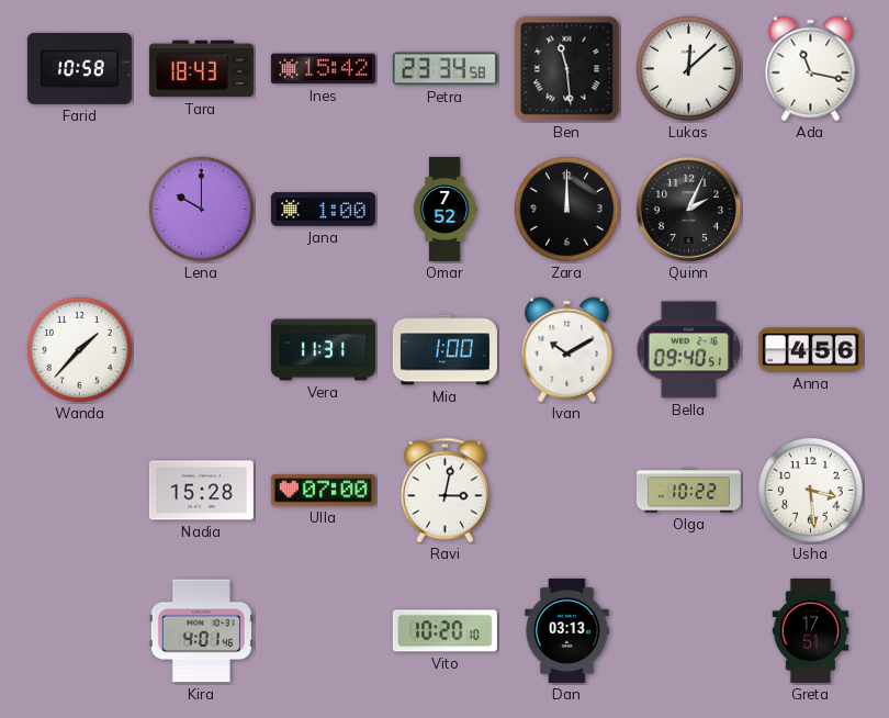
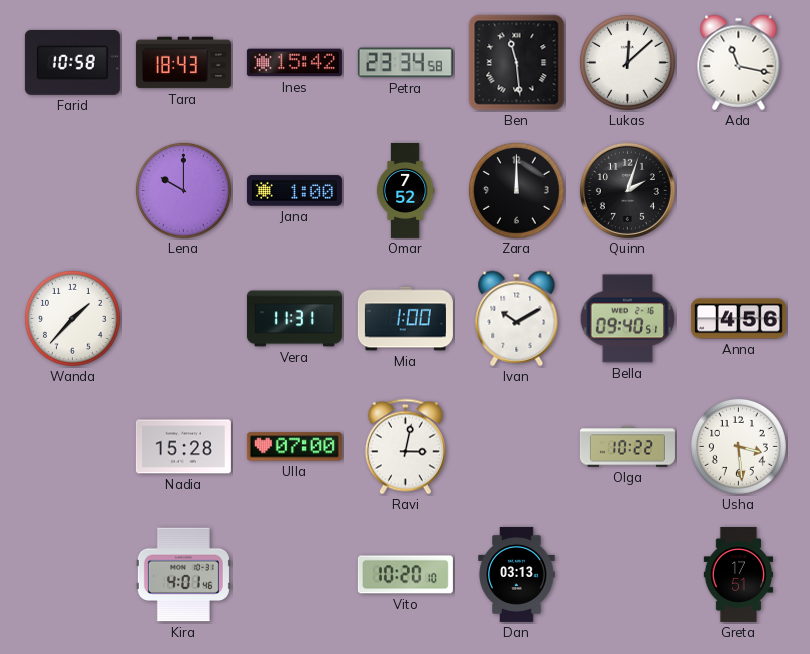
Quinn: 2:04 -> 2:03 (627, 190)
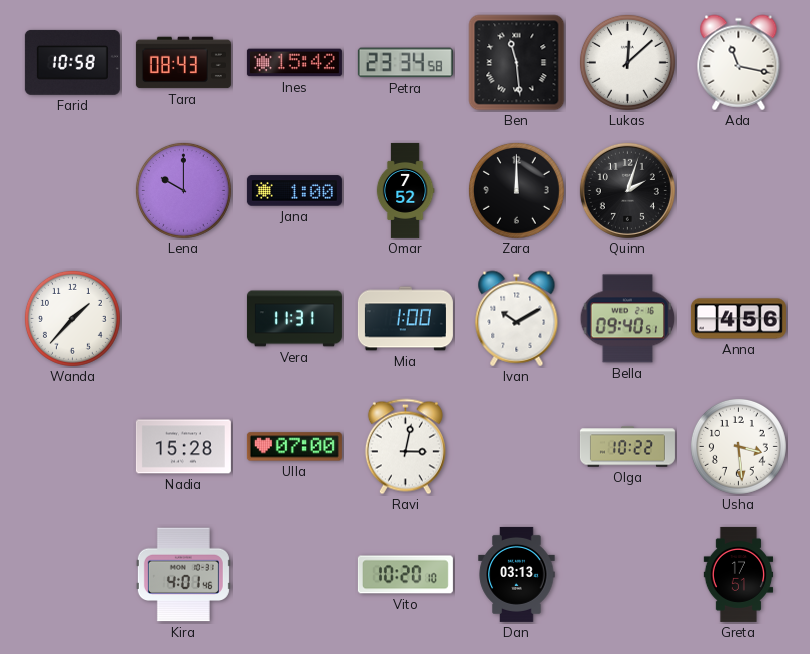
Tara: 18:43 -> 08:43 (183, 63)
